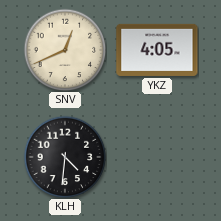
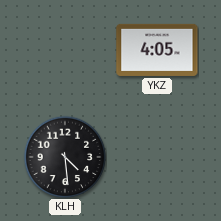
SNV: 12:41 -> none (65, 50)
KLH: 4:31 -> 4:29 (65, 157)
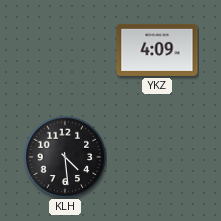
YKZ: 4:05 -> 4:09 (157, 50)
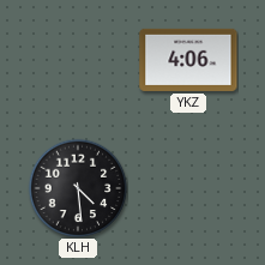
YKZ: 4:09 -> 4:06 (188, 60)
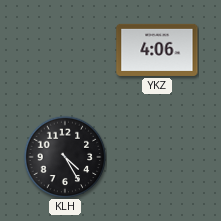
KLH: 4:29 -> 4:25 (65, 157)
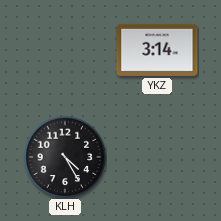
YKZ: 4:06 -> 3:14 (157, 50)
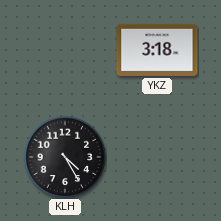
YKZ: 3:14 -> 3:18 (157, 50)
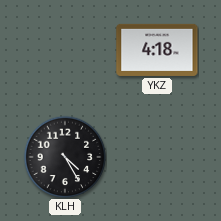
YKZ: 3:18 -> 4:18 (157, 50)
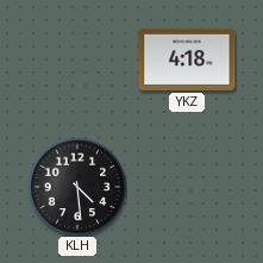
KLH: 4:25 -> 4:29 (77, 187)
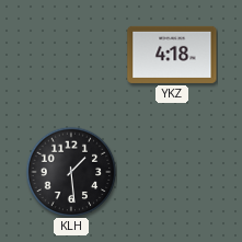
KLH: 4:29 -> 1:29 (71, 172)
